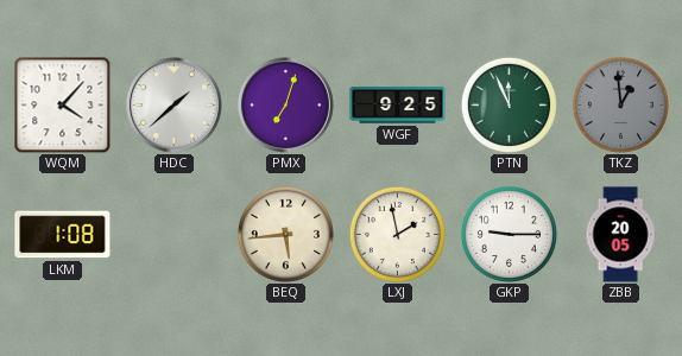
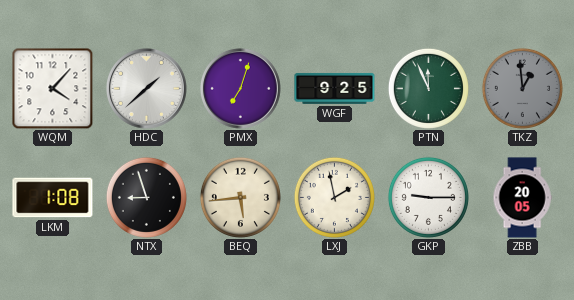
NTX: none -> 8:57 (146, 197)
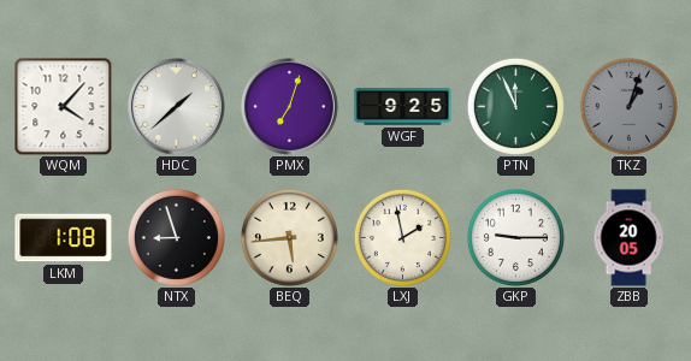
TKZ: 12:59 -> 1:03 (628, 106)
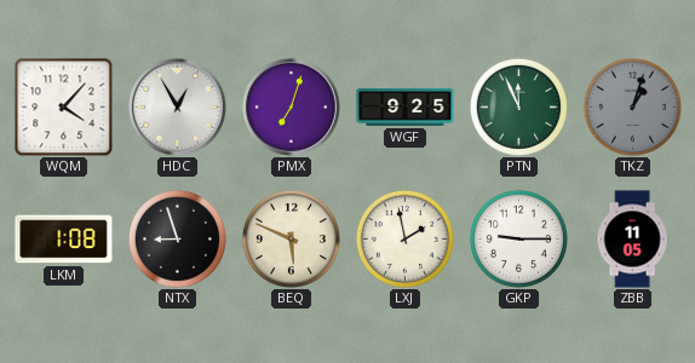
HDC: 1:38 -> 12:55 (178, 108)
BEQ: 5:44 -> 5:49 (291, 238)
ZBB: 20:05 -> 11:05 (632, 240)
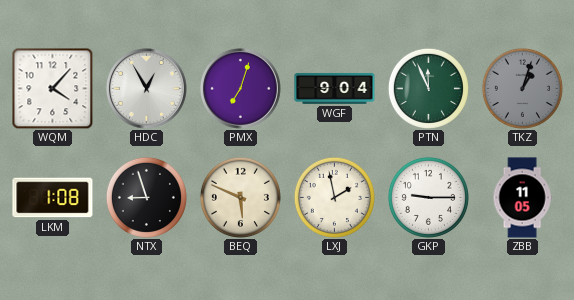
WGF: 9:25 -> 9:04 (335, 88)
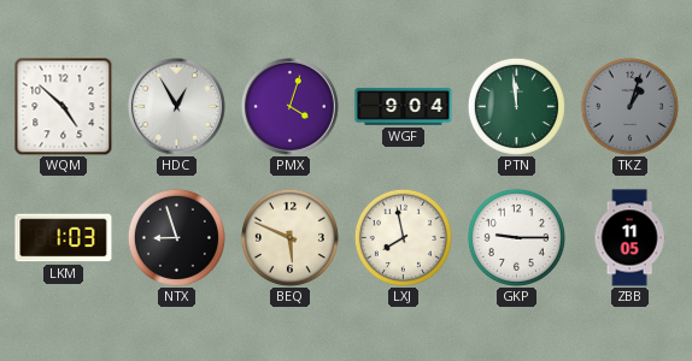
WQM: 4:07 -> 4:52 (63, 106)
PMX: 7:03 -> 4:03 (291, 107)
PTN: 11:56 -> 11:59 (516, 106)
LKM: 1:08 -> 1:03 (64, 238)
LXJ: 1:58 -> 7:58 (403, 237)
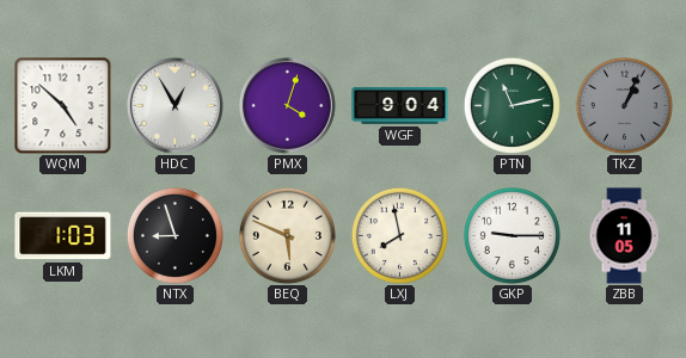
PTN: 11:59 -> 11:13 (512, 105)
TKZ: 1:03 -> 1:04 (624, 105)
